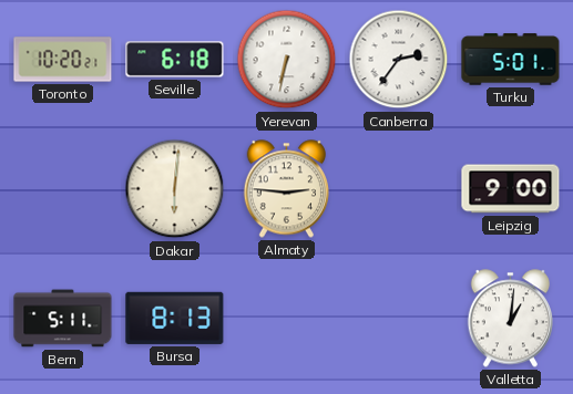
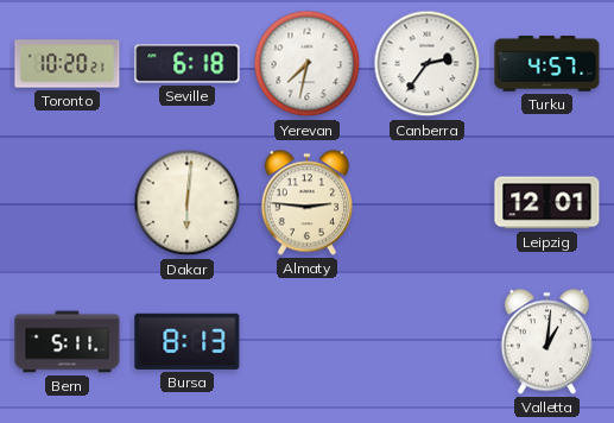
Yerevan: 6:32 -> 7:32 (308, 64)
Turku: 5:01 -> 4:57 (547, 64)
Leipzig: 9:00 -> 12:01 (547, 203)
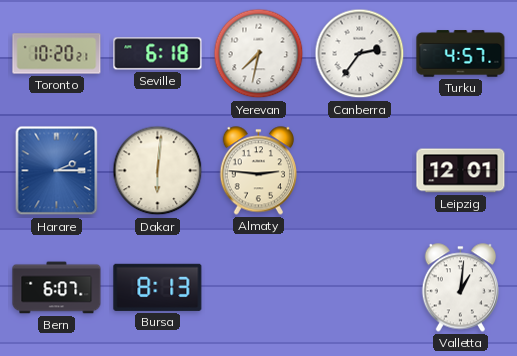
Harare: none -> 2:15 (57, 171)
Bern: 5:11 -> 6:07 (57, 288)
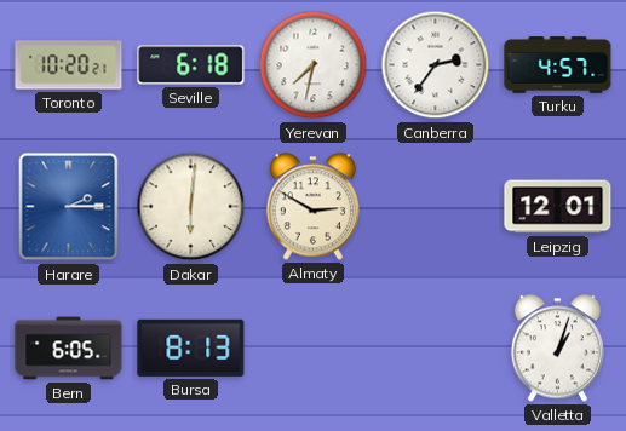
Almaty: 2:46 -> 2:50 (312, 207)
Bern: 6:07 -> 6:05 (69, 349)
Valletta: 1:01 -> 1:03 (557, 349)
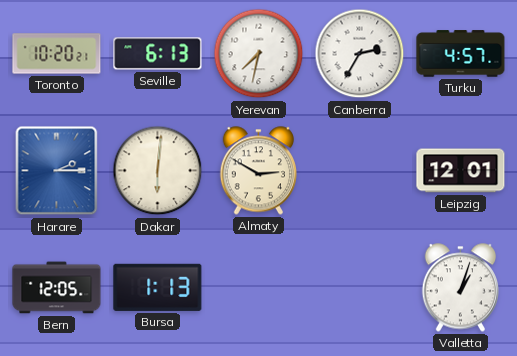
Seville: 6:18 -> 6:13 (158, 54)
Canberra: 2:36 -> 2:35 (360, 54)
Bern: 6:05 -> 12:05 (57, 288)
Bursa: 8:13 -> 1:13 (158, 287)
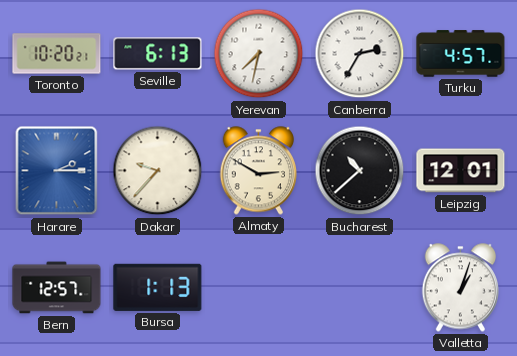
Dakar: 6:01 -> 9:37 (158, 171)
Bucharest: none -> 10:38 (360, 171)
Bern: 12:05 -> 12:57 (57, 288)
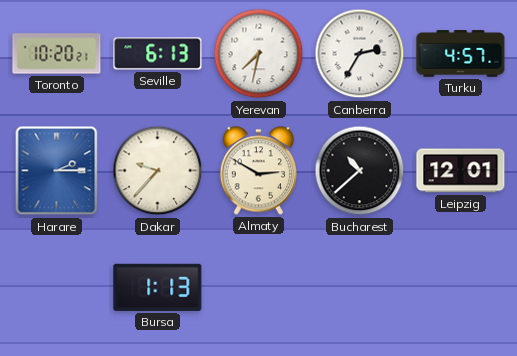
Bern: 12:57 -> none (57, 288)
Valletta: 1:03 -> none (460, 288)
